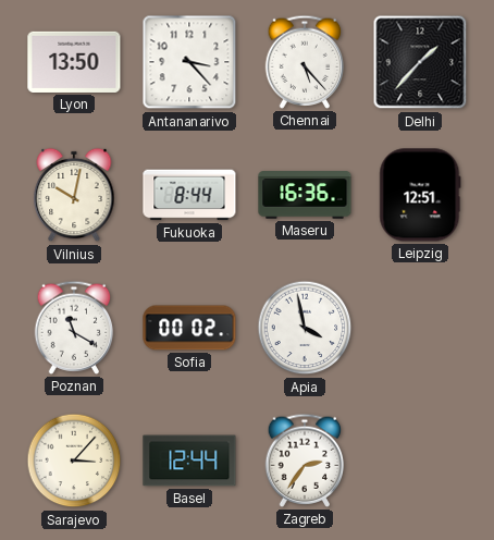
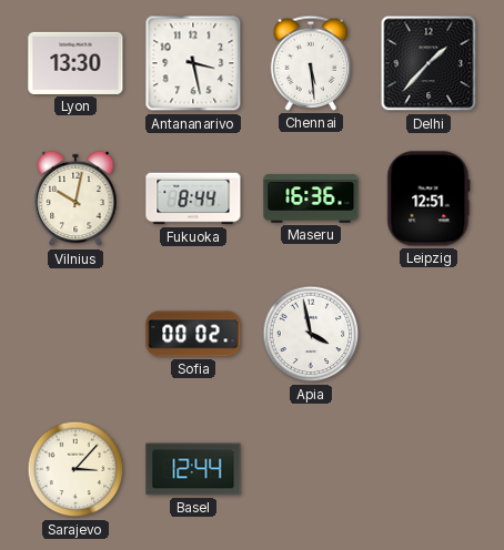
Lyon: 13:50 -> 13:30 (75, 63)
Antananarivo: 3:23 -> 3:28 (193, 63)
Chennai: 5:23 -> 5:29 (311, 63)
Poznan: 11:20 -> none (74, 328)
Zagreb: 2:36 -> none (305, 461)
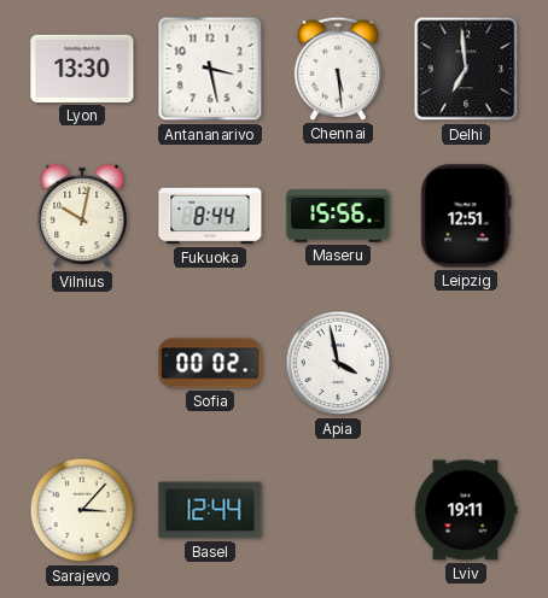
Delhi: 1:37 -> 6:59 (466, 69)
Maseru: 16:36 -> 15:56 (338, 216)
Lviv: none -> 19:11 (466, 510)
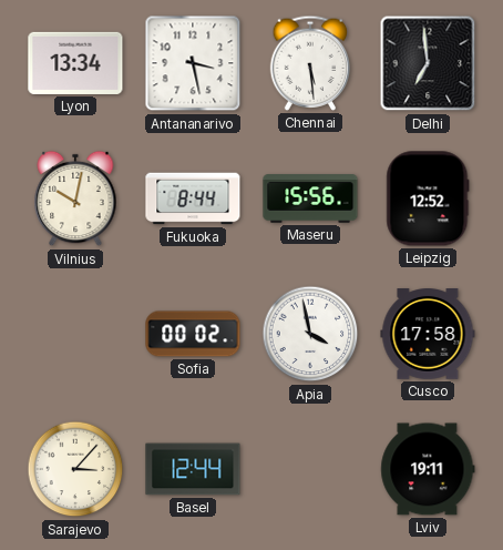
Lyon: 13:30 -> 13:34 (75, 63)
Leipzig: 12:51 -> 12:52 (428, 198)
Cusco: none -> 17:58 (428, 335)
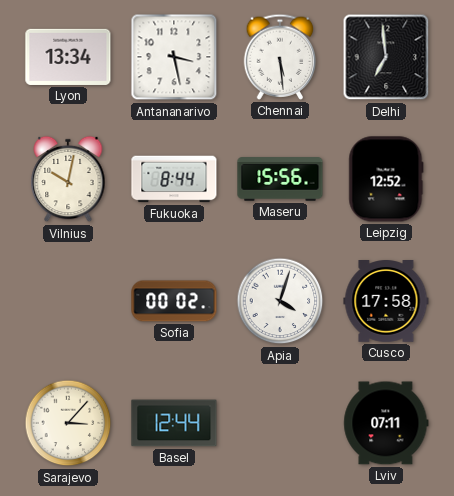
Apia: 3:58 -> 4:03 (280, 301)
Lviv: 19:11 -> 07:11 (386, 423)
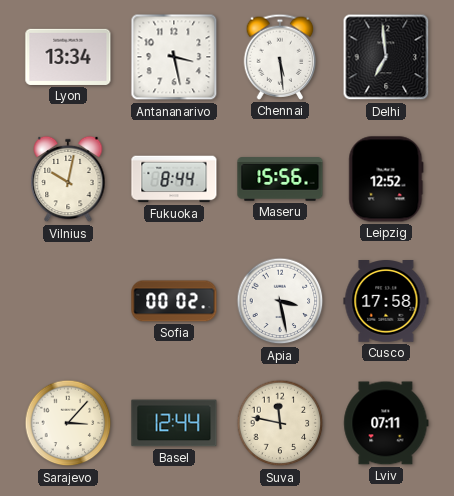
Apia: 4:03 -> 3:28 (280, 301)
Suva: none -> 11:47 (280, 423)
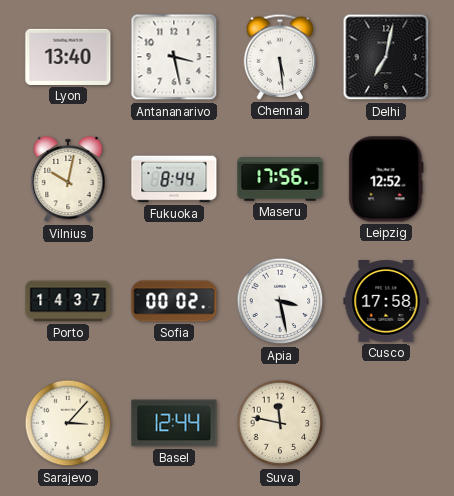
Lyon: 13:34 -> 13:40 (68, 57)
Delhi: 6:59 -> 7:02 (386, 57)
Maseru: 15:56 -> 17:56 (280, 179)
Porto: none -> 14:37 (68, 301)
Lviv: 07:11 -> none (386, 423)
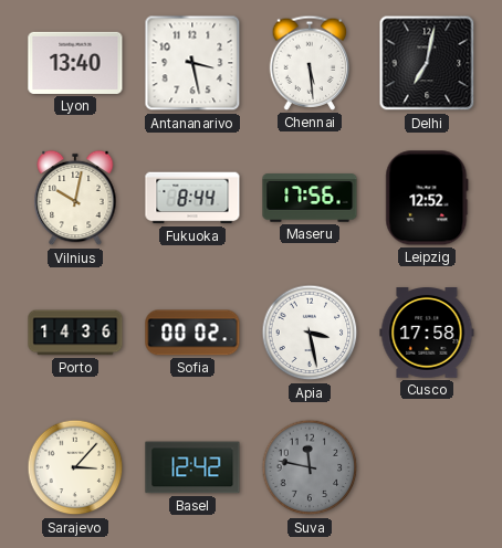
Porto: 14:37 -> 14:36 (75, 333)
Basel: 12:44 -> 12:42 (192, 467)
Suva dial: cream -> grey (310, 467)
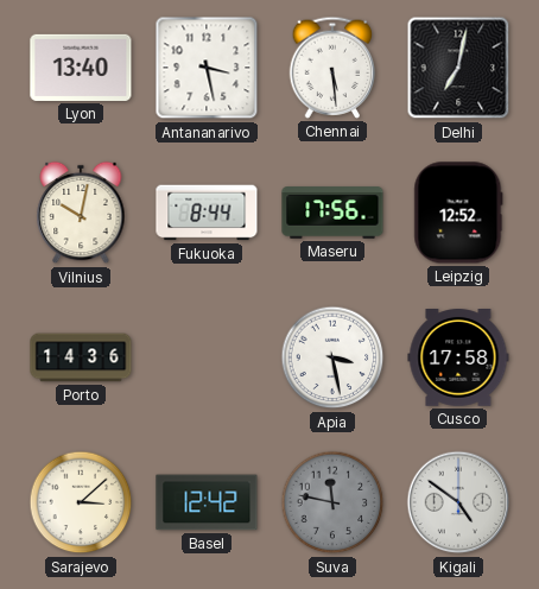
Sofia: 00:02 -> none (192, 333)
Sarajevo: 3:07 -> 3:08 (81, 502)
Kigali: none -> 4:51 (458, 502)
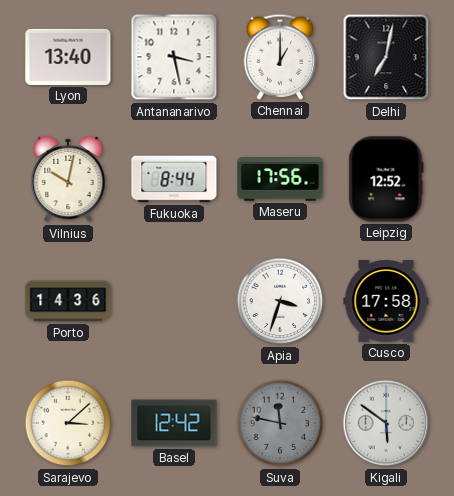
Chennai: 5:29 -> 1:00 (280, 57)
Apia: 3:28 -> 3:33 (280, 301)
Kigali: 4:51 -> 5:51 (386, 423)
